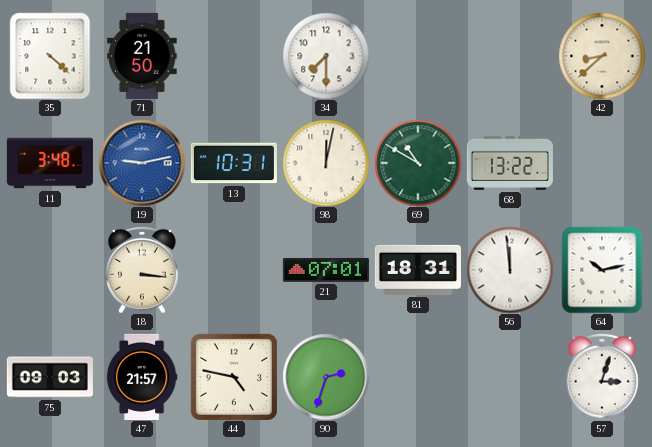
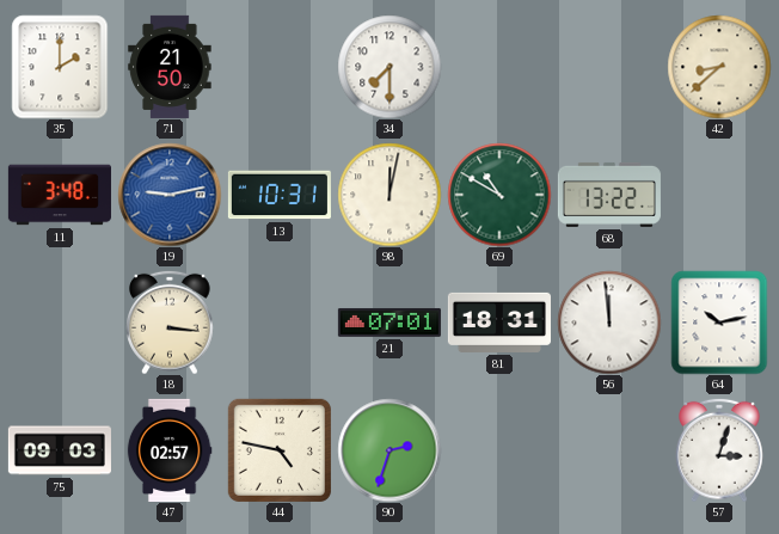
35: 4:22 -> 2:00 (60, 67)
47: 21:57 -> 02:57 (170, 450)
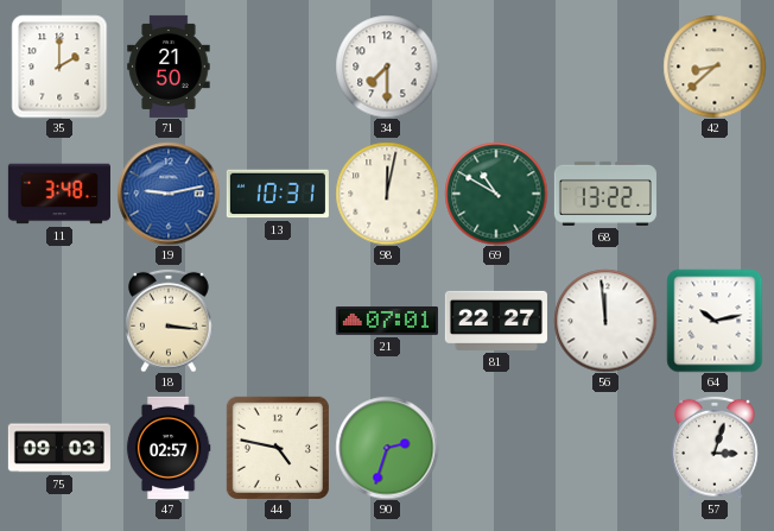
81: 18:31 -> 22:27 (496, 321)
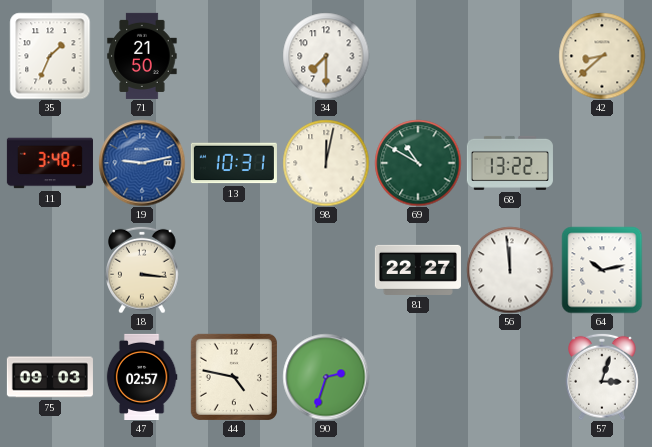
35: 2:00 -> 1:34 (50, 56)
21: 07:01 -> none (387, 321)
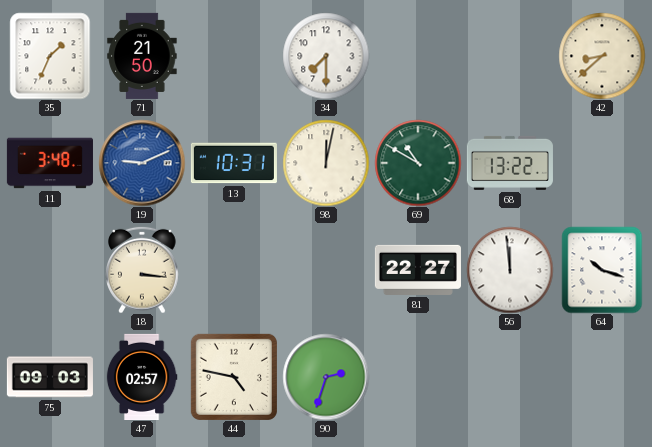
19: 9:13 -> 9:11 (142, 163)
64: 10:13 -> 10:18 (602, 270)
57: 3:03 -> none (602, 377)
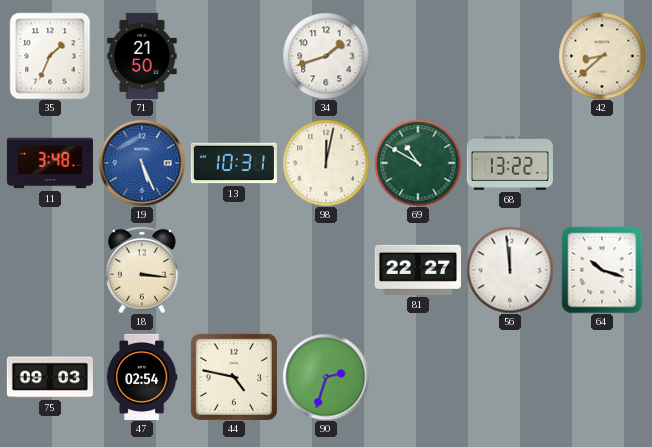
34: 7:30 -> 1:42 (326, 56)
19: 9:11 -> 5:26 (142, 163)
47: 02:57 -> 02:54 (142, 377)
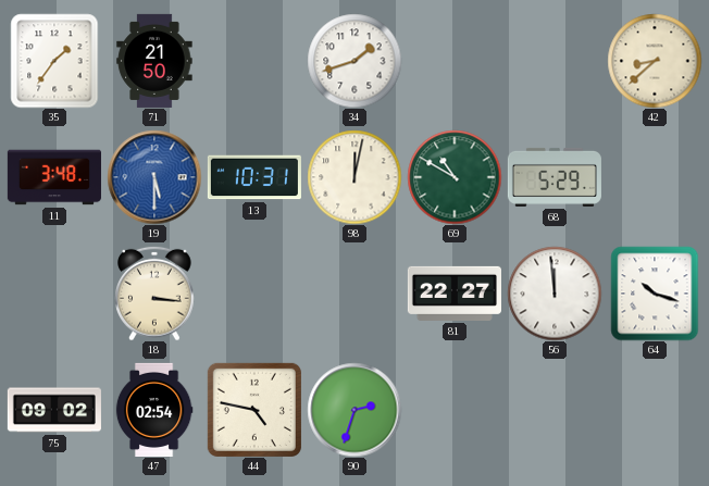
35: 1:34 -> 1:36 (54, 61)
19: 5:26 -> 5:30 (154, 177)
68: 13:22 -> 5:29 (555, 177)
75: 09:03 -> 09:02 (54, 410)
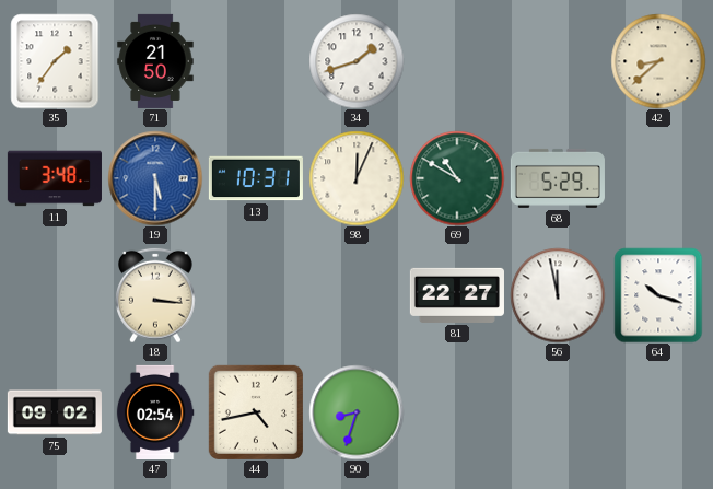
98: 12:02 -> 12:04 (356, 178)
56: 11:59 -> 11:58 (558, 295)
44: 4:47 -> 4:43 (256, 412)
90: 2:33 -> 8:33 (356, 412)
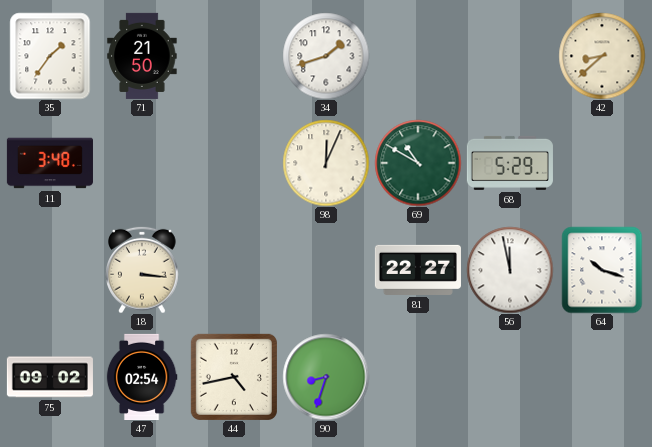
19: 5:30 -> none (155, 178)
13: 10:31 -> none (256, 178)
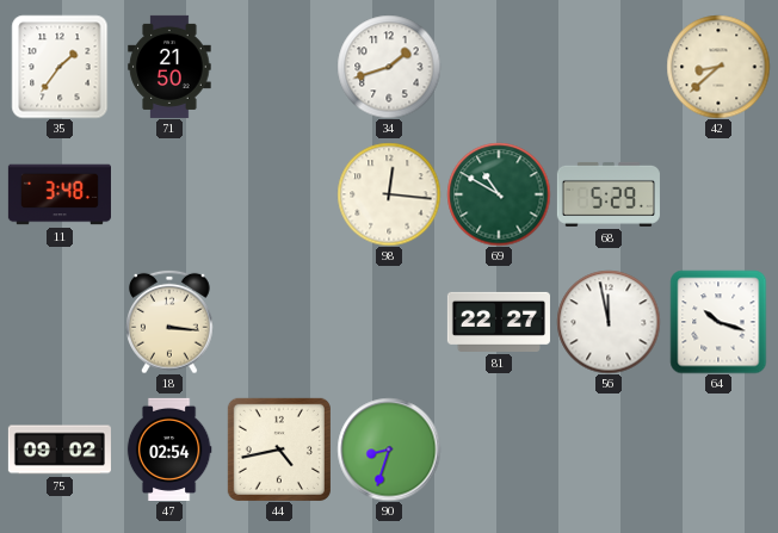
98: 12:04 -> 12:16 (389, 194)
